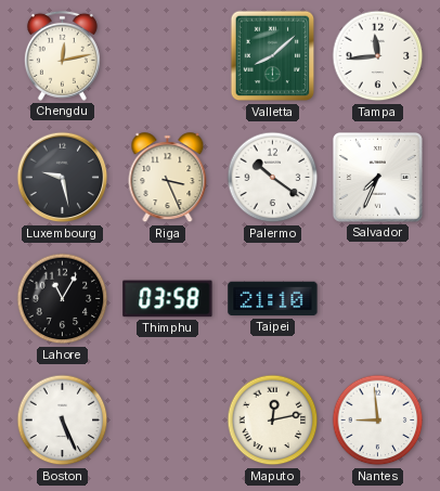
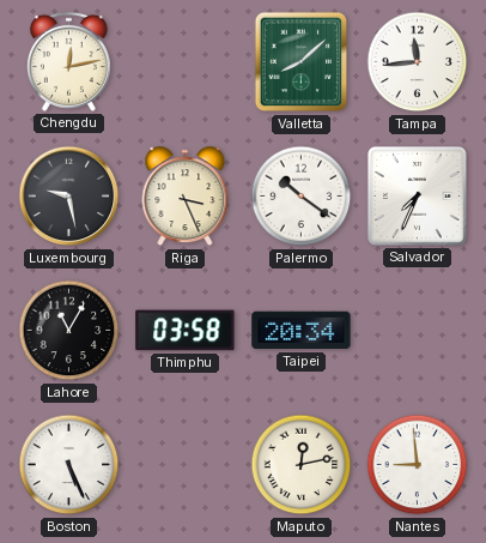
Taipei: 21:10 -> 20:34 (302, 331)
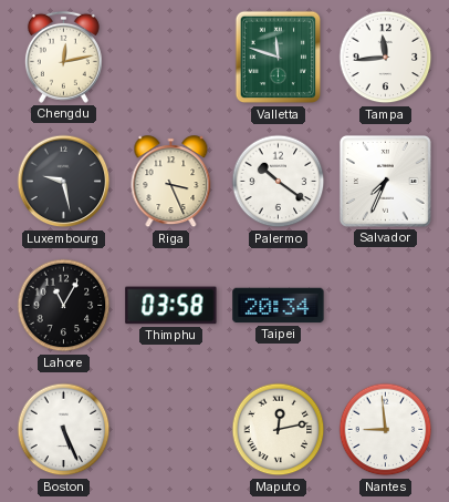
Valletta: 8:08 -> 11:48 (279, 58)
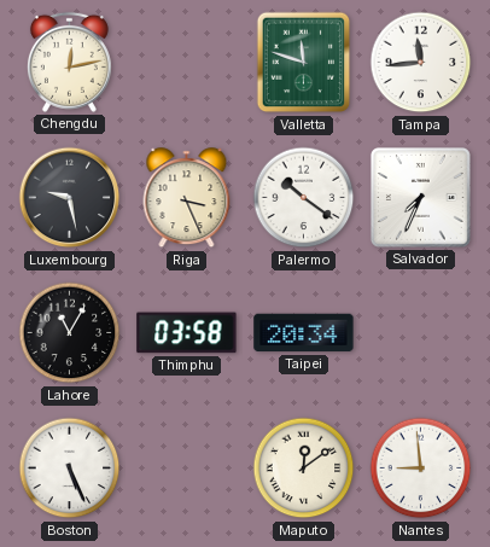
Maputo: 12:13 -> 12:09 (304, 469)
